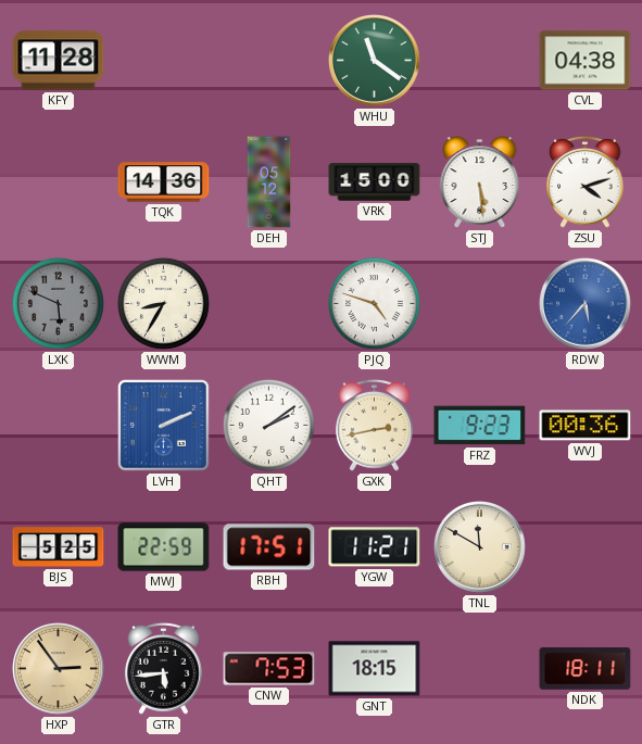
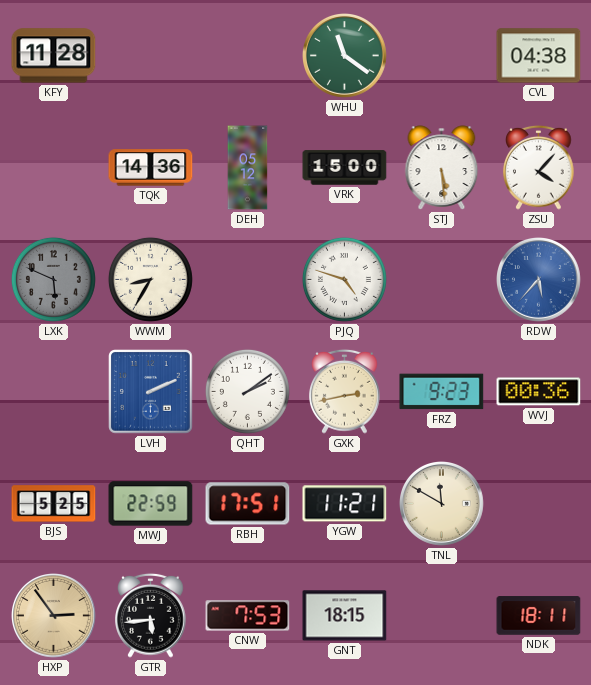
ZSU: 4:12 -> 4:07 (539, 167)
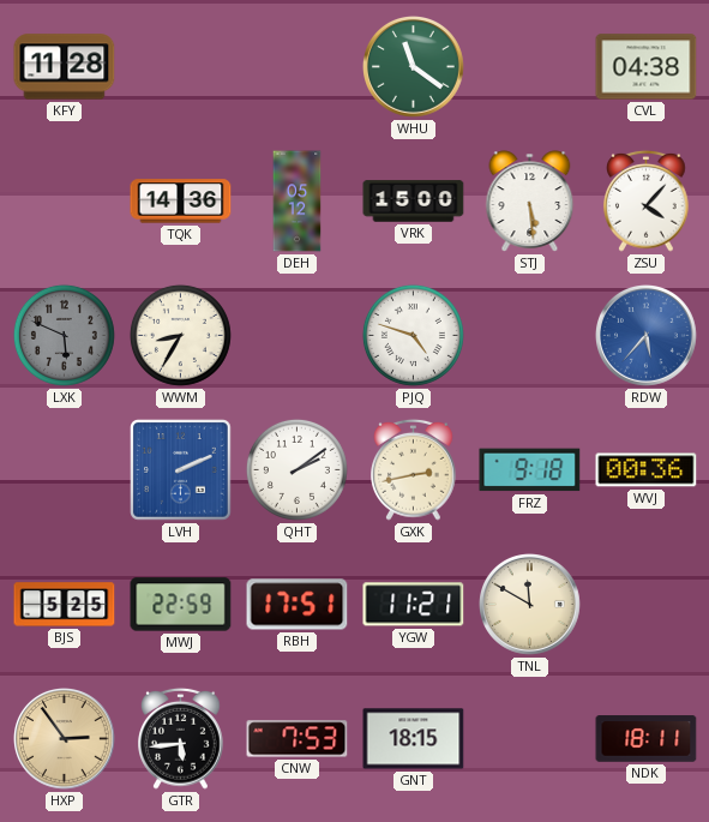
FRZ: 9:23 -> 9:18 (530, 470)
